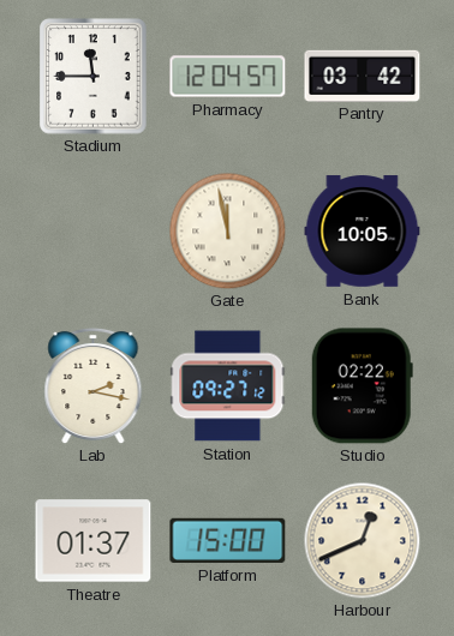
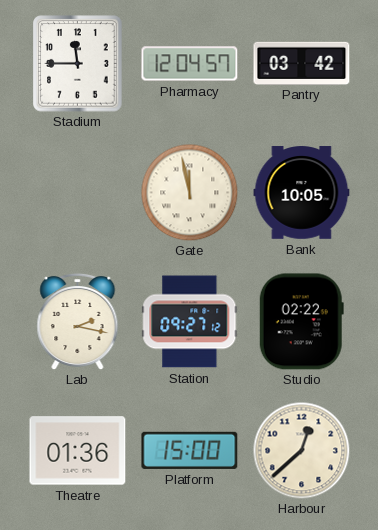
Theatre: 01:37 -> 01:36 (78, 451)
Harbour: 12:41 -> 12:38 (301, 450)
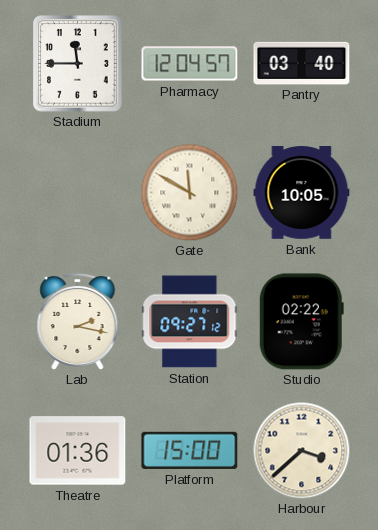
Pantry: 03:42 -> 03:40 (302, 63)
Gate: 11:58 -> 11:50 (189, 192)
Harbour: 12:38 -> 3:38 (301, 450)
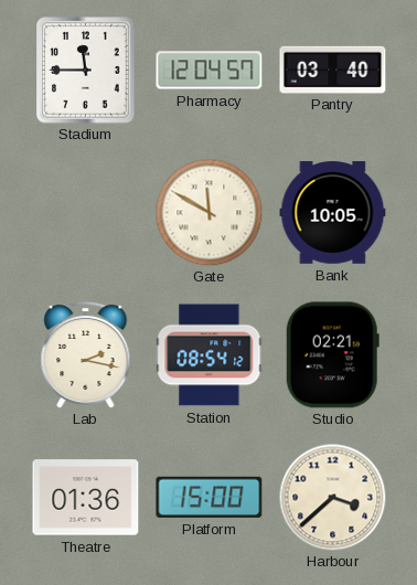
Station: 09:27 -> 08:54 (210, 355)
Studio: 02:22 -> 02:21 (332, 355)
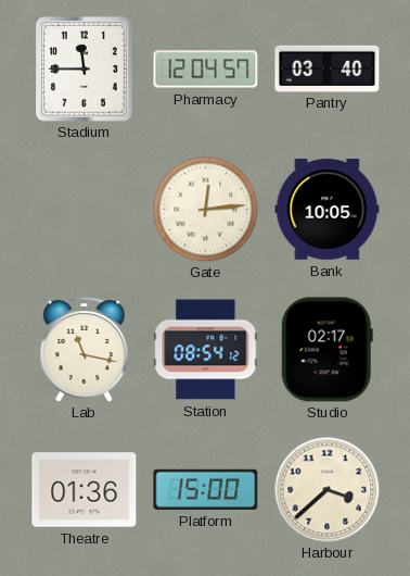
Gate: 11:50 -> 12:14 (205, 209)
Lab: 2:17 -> 11:17 (85, 349)
Studio: 02:21 -> 02:17 (326, 350)
